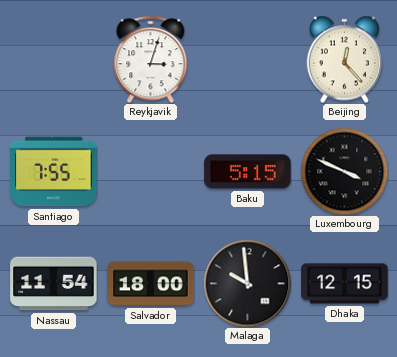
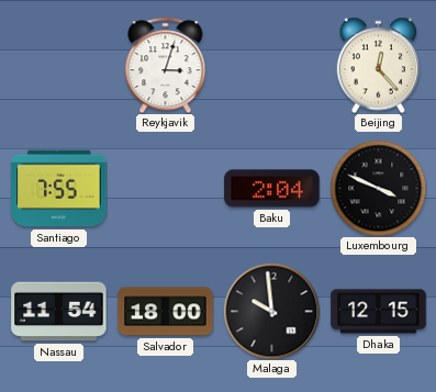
Baku: 5:15 -> 2:04 (272, 189)
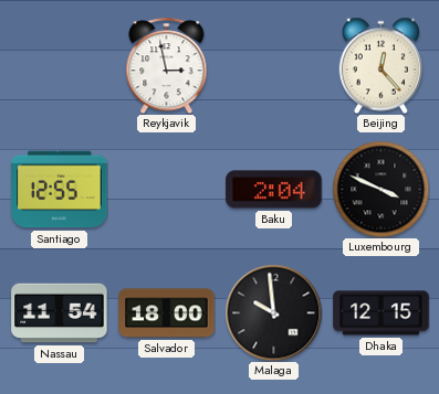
Reykjavik: 3:03 -> 2:58 (167, 65)
Santiago: 7:55 -> 12:55 (60, 190)
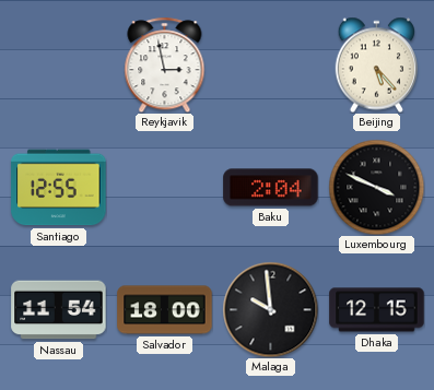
Beijing: 12:23 -> 5:23 (377, 64)
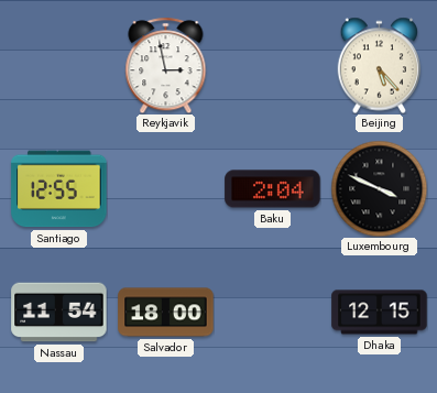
Malaga: 9:59 -> none (270, 309)
